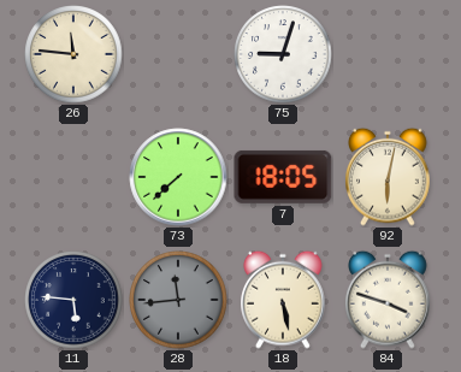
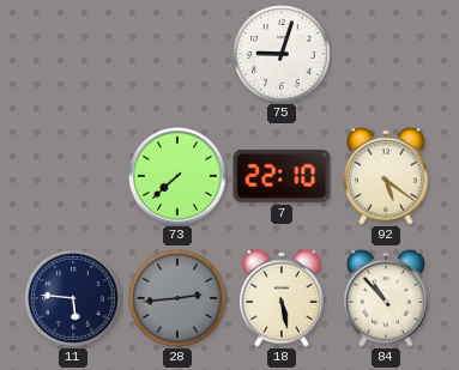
26: 11:46 -> none (73, 54)
7: 18:05 -> 22:10 (282, 176)
92: 6:02 -> 5:21 (387, 176)
28: 11:44 -> 2:44 (177, 298)
84: 3:48 -> 10:53 (387, 298)
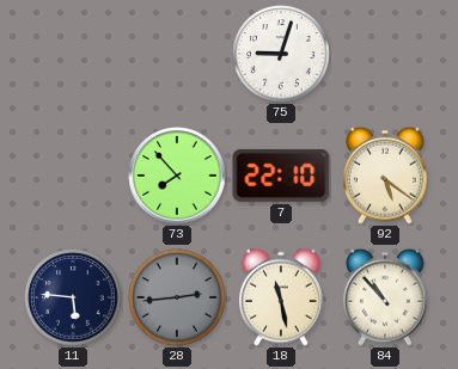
73: 7:38 -> 7:53 (177, 176)
18: 5:28 -> 11:28 (282, 297)
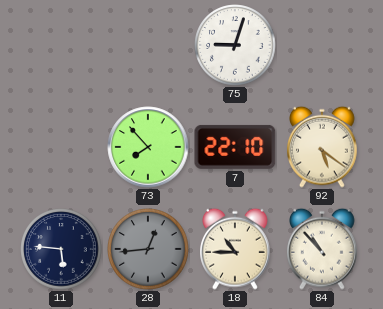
28: 2:44 -> 12:44 (148, 249)
18: 11:28 -> 10:45 (236, 249)
